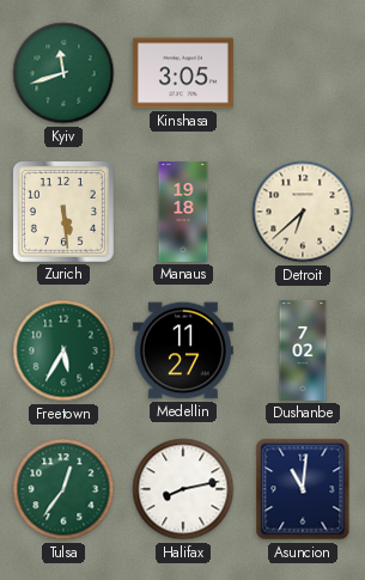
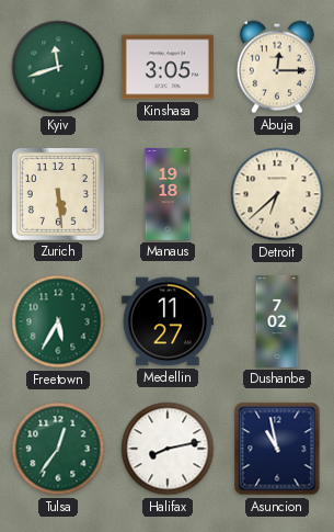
Abuja: none -> 12:15 (277, 67)
Asuncion: 11:01 -> 10:58 (277, 449)
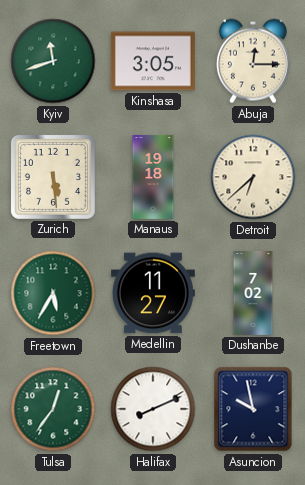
Halifax: 8:13 -> 8:11 (153, 409)
Asuncion: 10:58 -> 9:58 (253, 409)
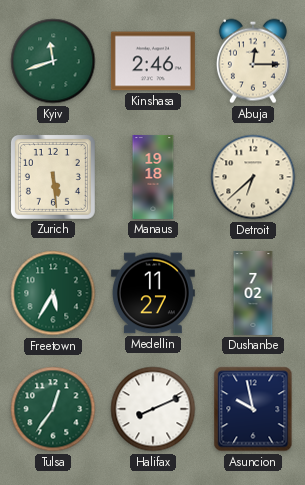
Kinshasa: 3:05 -> 2:46 (153, 61)
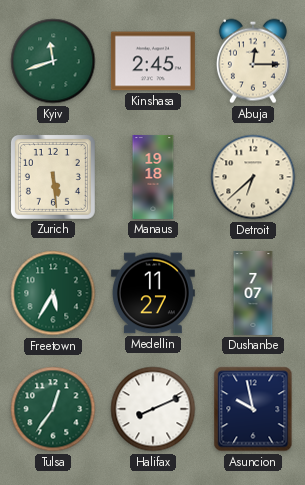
Kinshasa: 2:46 -> 2:45 (153, 61)
Dushanbe: 7:02 -> 7:07 (253, 293)
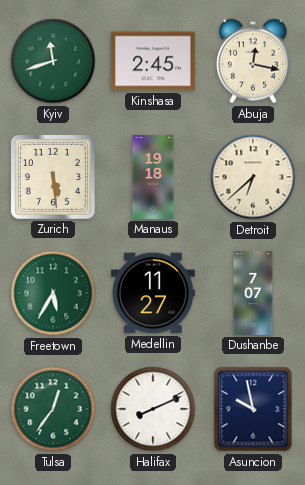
Abuja: 12:15 -> 12:17 (253, 61)
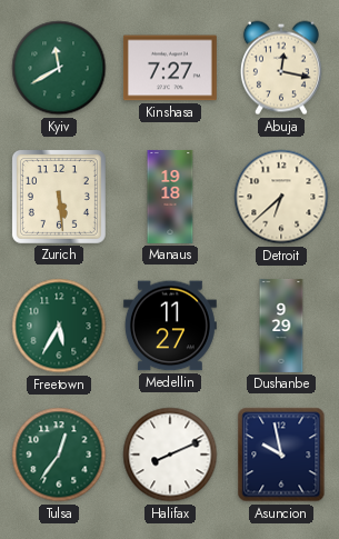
Kyiv: 11:42 -> 11:40 (59, 68)
Kinshasa: 2:45 -> 7:27 (170, 68)
Dushanbe: 7:07 -> 9:29 (281, 326)
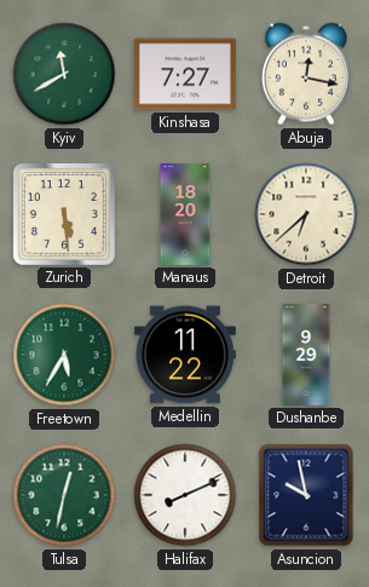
Manaus: 19:18 -> 18:20 (185, 214)
Medellin: 11:27 -> 11:22 (185, 355)
Tulsa: 12:36 -> 12:32 (64, 495)
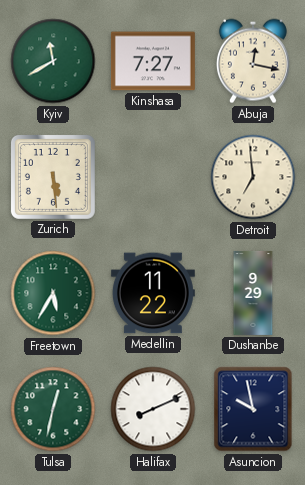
Manaus: 18:20 -> none (185, 214)
Detroit: 6:38 -> 6:59 (253, 177)
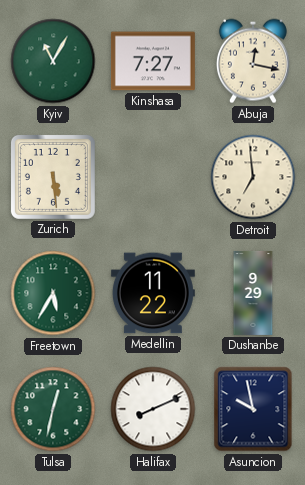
Kyiv: 11:40 -> 11:05 (53, 61)
